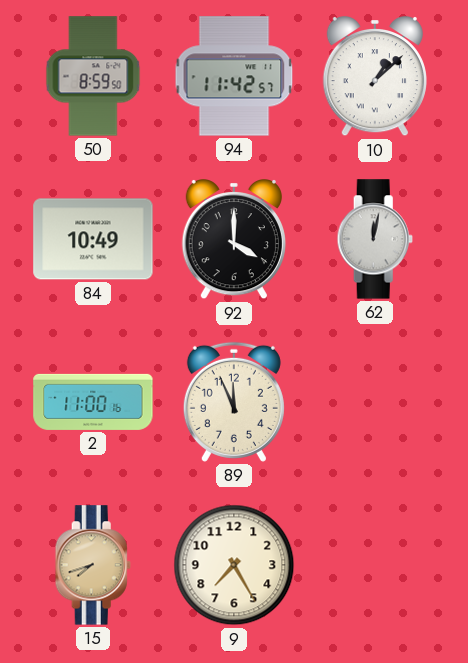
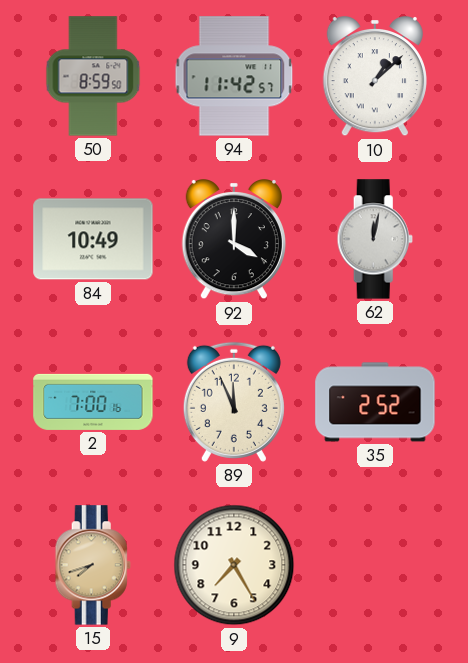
2: 11:00 -> 7:00 (93, 402)
35: none -> 2:52 (375, 402)
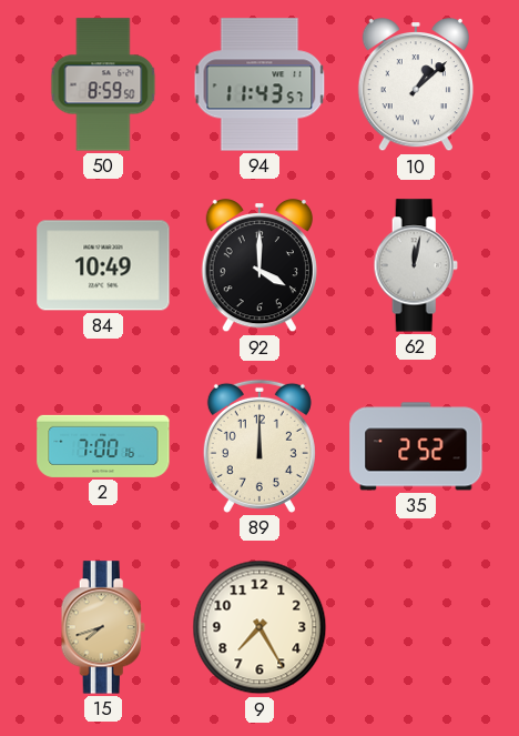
94: 11:42 -> 11:43 (259, 84)
89: 11:56 -> 12:00 (259, 446)
